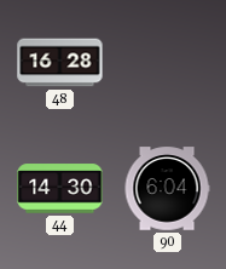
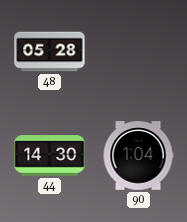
48: 16:28 -> 05:28 (50, 52)
90: 6:04 -> 1:04 (138, 156)
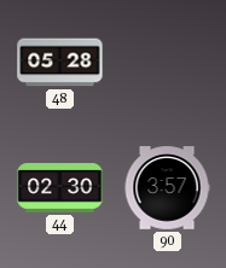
44: 14:30 -> 02:30 (60, 188)
90: 1:04 -> 3:57 (167, 188)
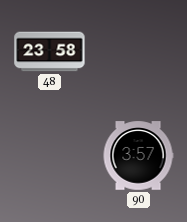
48: 05:28 -> 23:58 (50, 52)
44: 02:30 -> none (60, 188)
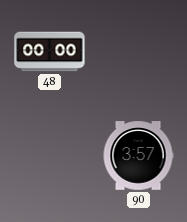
48: 23:58 -> 00:00 (50, 52)
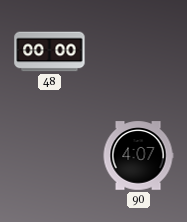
90: 3:57 -> 4:07 (138, 156)
